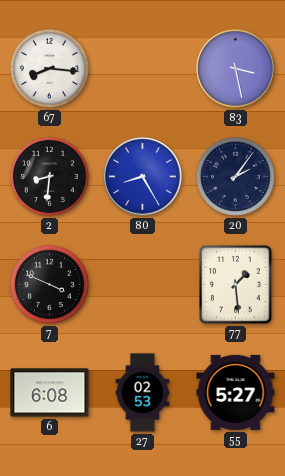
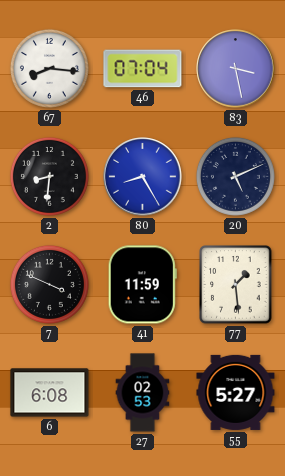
46: none -> 07:04 (143, 69)
20: 2:06 -> 5:11 (235, 176)
41: none -> 11:59 (142, 285)
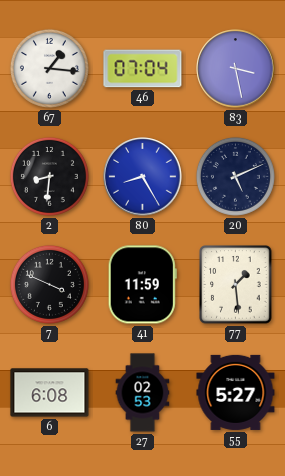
67: 8:16 -> 1:16 (49, 68)
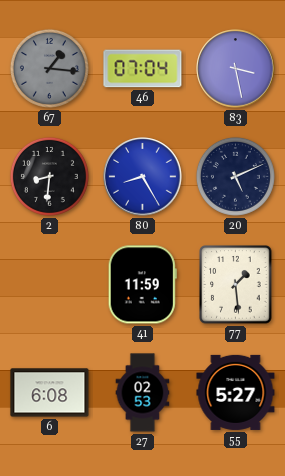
67 dial: white -> grey (49, 68)
7: 3:49 -> none (49, 284)
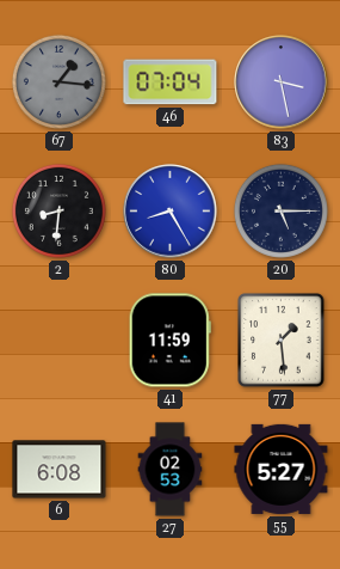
20: 5:11 -> 5:15 (280, 210)
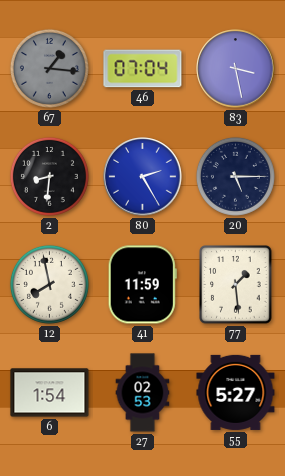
80: 8:25 -> 2:25 (143, 177)
12: none -> 7:58 (49, 284)
6: 6:08 -> 1:54 (50, 393)
